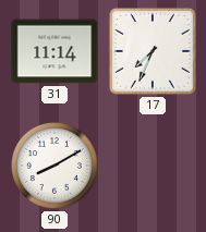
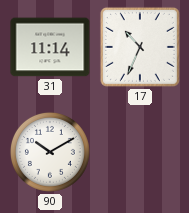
17: 7:34 -> 10:34 (140, 47)
90: 8:10 -> 10:10 (50, 152)
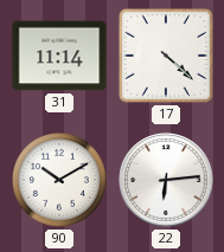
17: 10:34 -> 4:22 (166, 56)
22: none -> 6:14 (166, 180)
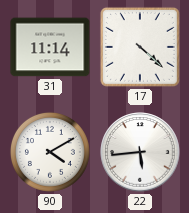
90: 10:10 -> 4:10 (50, 152)
22: 6:14 -> 5:44 (140, 152)
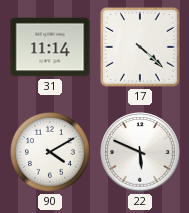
22: 5:44 -> 5:49 (140, 152)
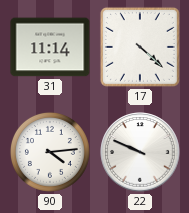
90: 4:10 -> 4:14 (50, 152)
22: 5:49 -> 9:49 (140, 152)
